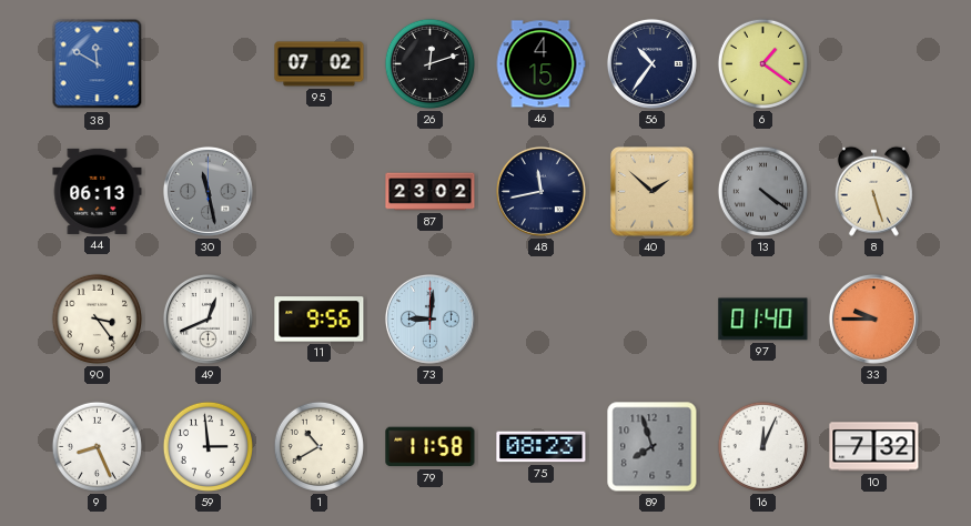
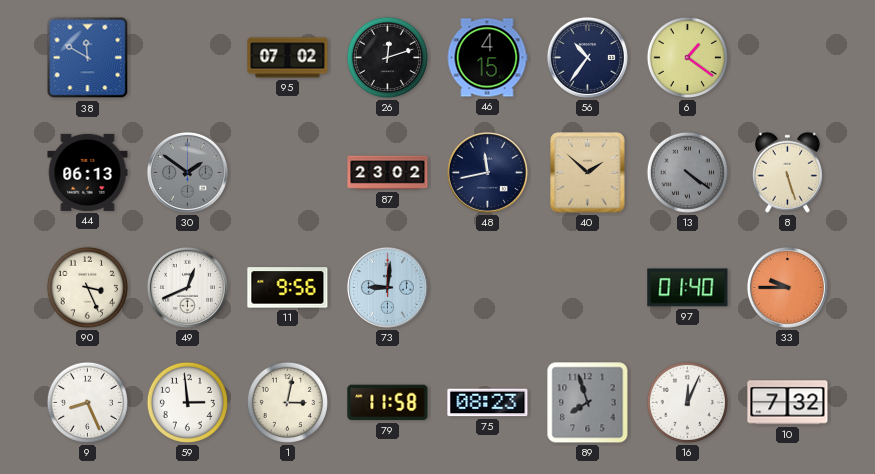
30: 11:28 -> 1:51 (187, 172)
90: 3:24 -> 3:26 (87, 287)
1: 10:40 -> 3:02 (287, 402)
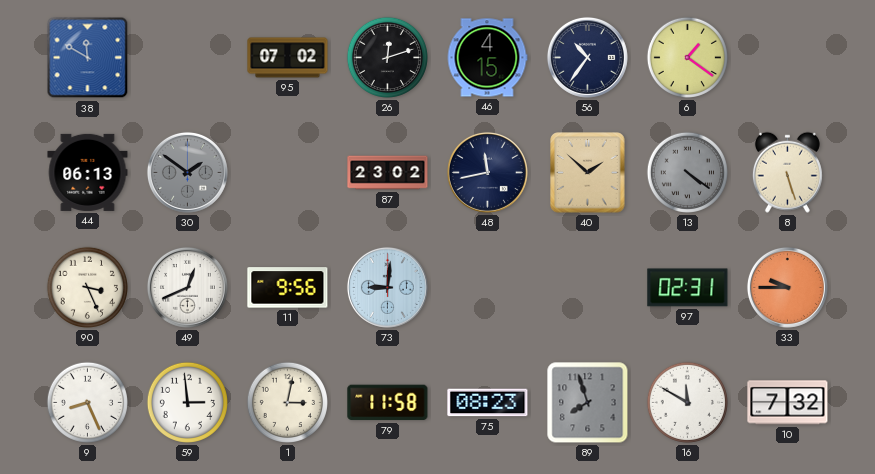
97: 01:40 -> 02:31 (688, 288)
16: 12:04 -> 11:50 (687, 402)
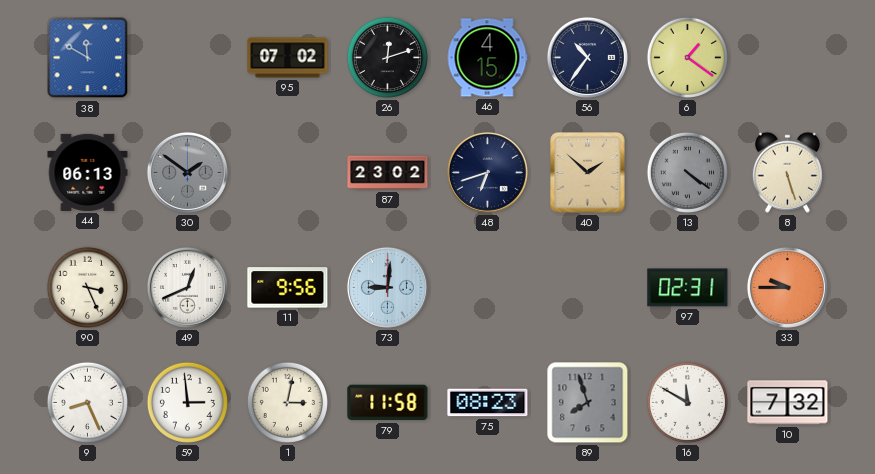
48: 11:43 -> 6:42 (487, 172)
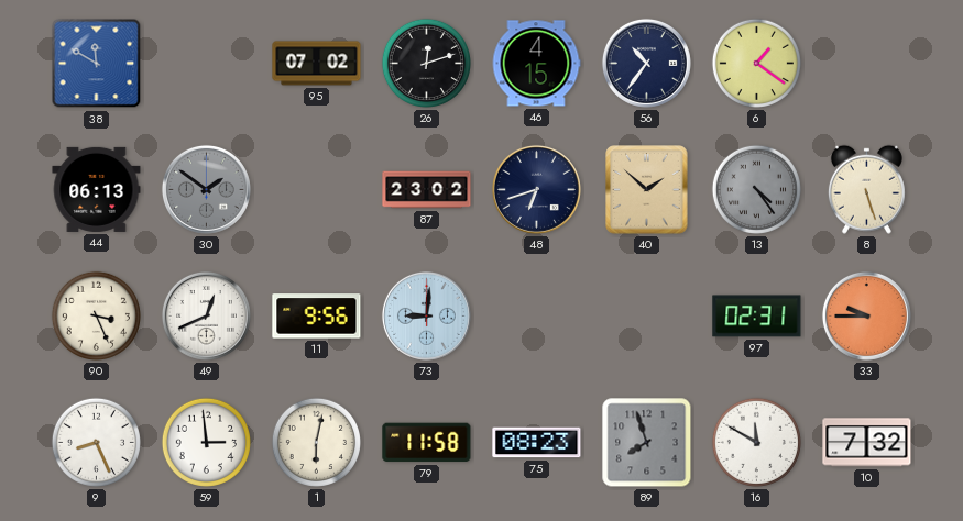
13: 4:21 -> 4:24 (756, 189)
1: 3:02 -> 6:02 (316, 442)
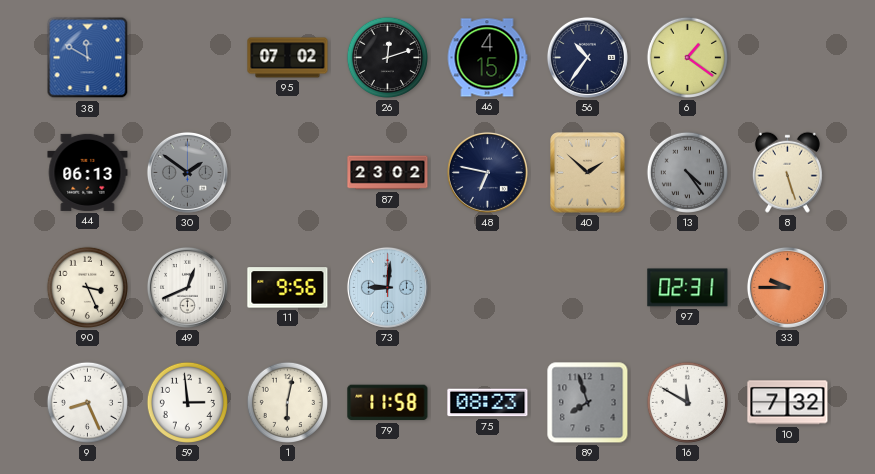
48: 6:42 -> 6:47 (487, 172)
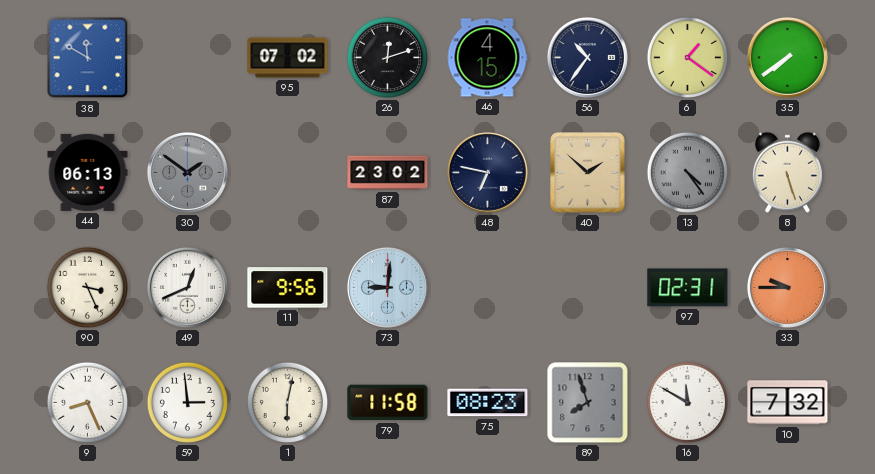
35: none -> 7:39 (787, 57)
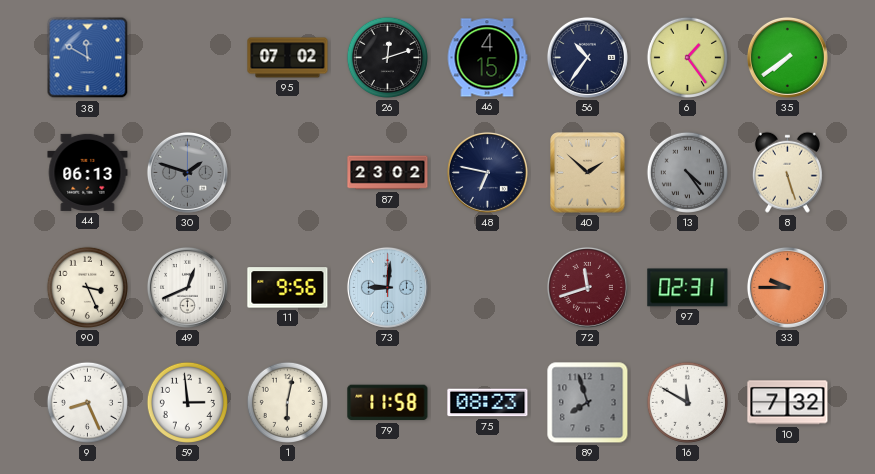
6: 1:21 -> 1:24 (687, 57)
30: 1:51 -> 1:48 (187, 172)
72: none -> 11:42 (587, 287)
